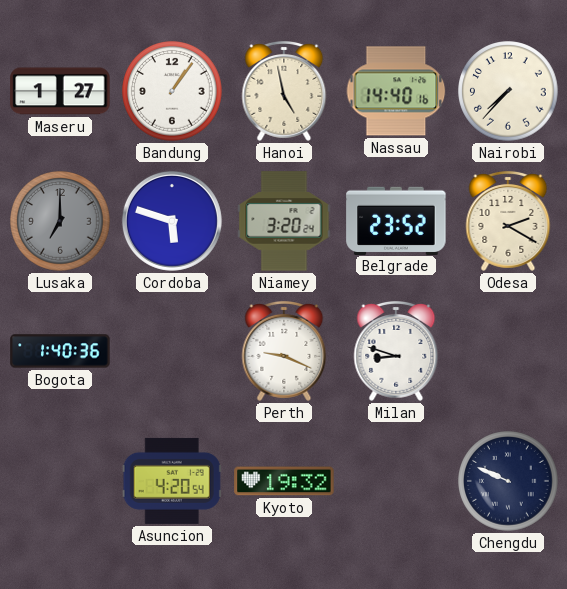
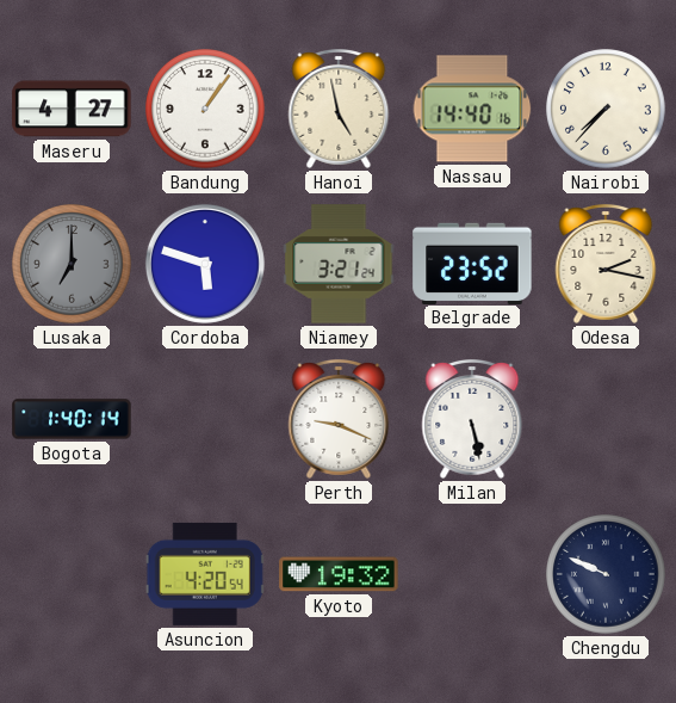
Maseru: 1:27 -> 4:27 (72, 109)
Niamey: 3:20 -> 3:21 (339, 264)
Odesa: 2:20 -> 2:17 (606, 265)
Bogota: 1:40:36 -> 1:40:14 (72, 419)
Milan: 8:48 -> 5:28 (472, 420)
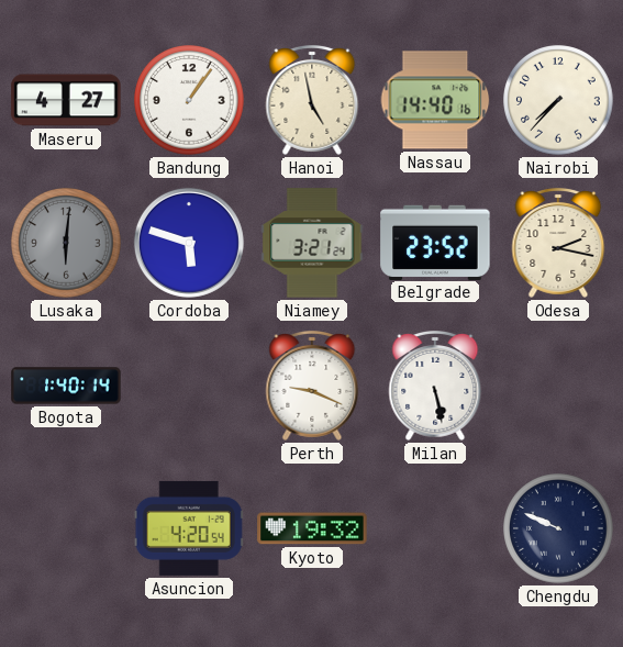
Lusaka: 7:00 -> 6:01 (66, 243)
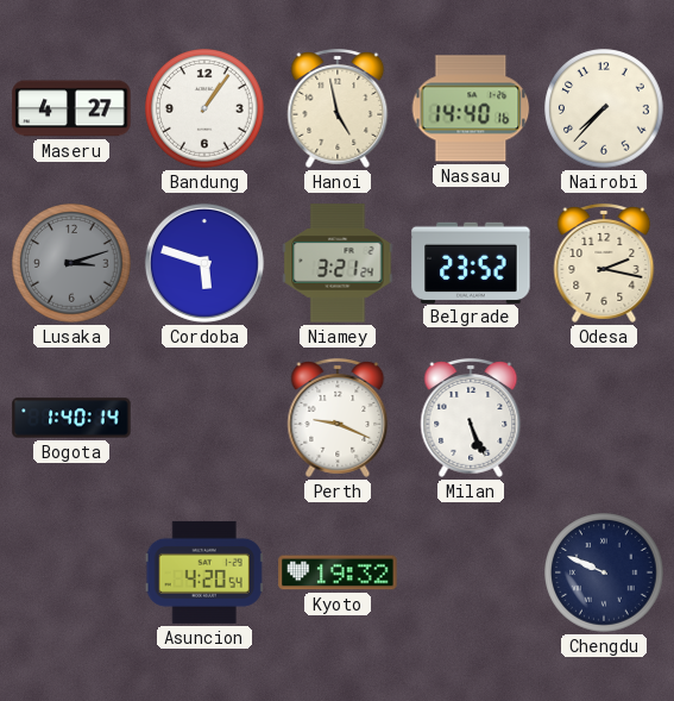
Lusaka: 6:01 -> 3:12 (71, 263)
Milan: 5:28 -> 5:26 (471, 419)
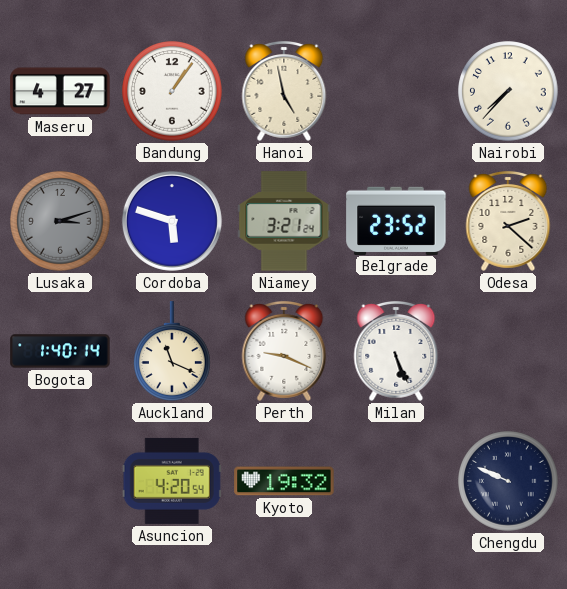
Nassau: 14:40 -> none (471, 108)
Odesa: 2:17 -> 2:22 (508, 222)
Auckland: none -> 11:19 (173, 351)
